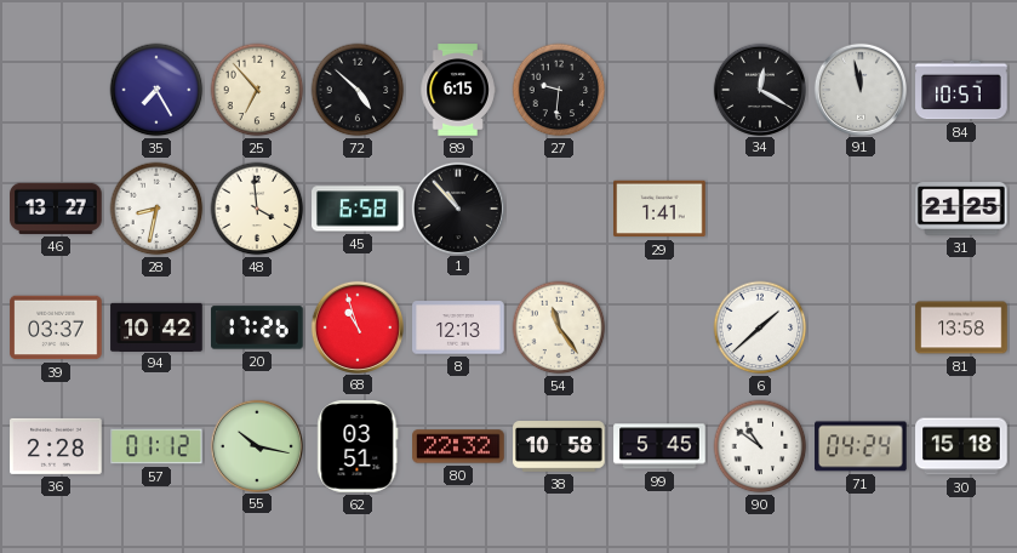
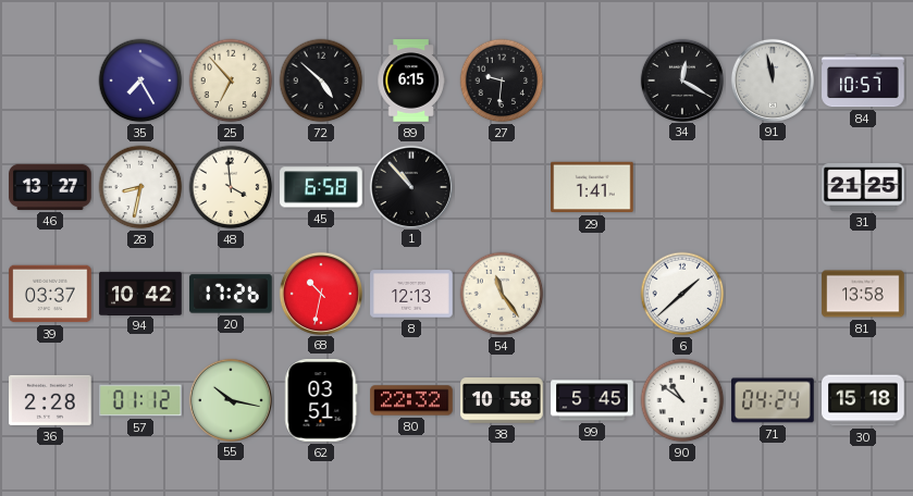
68: 10:57 -> 10:32 (320, 293)
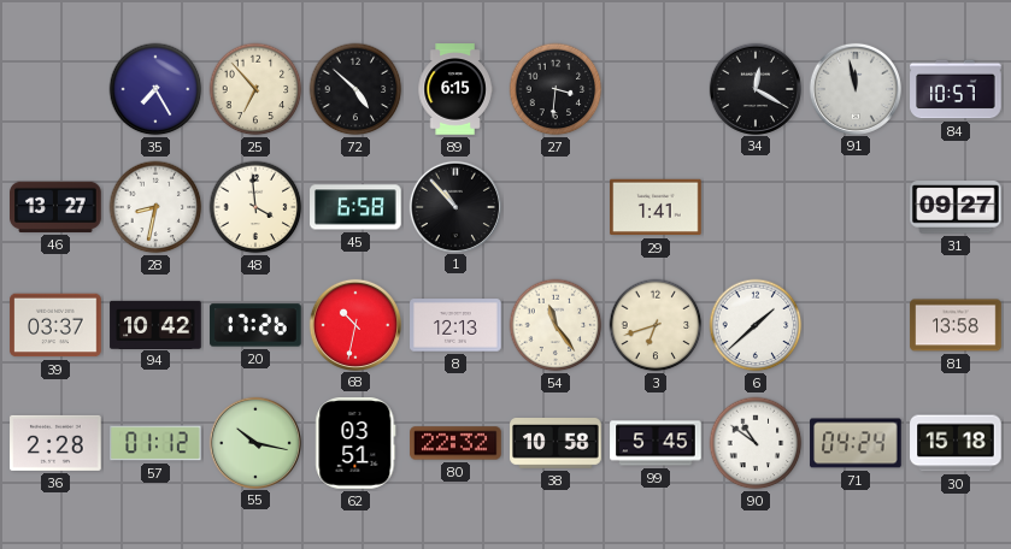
27: 9:31 -> 3:31 (556, 89)
31: 21:25 -> 09:27 (956, 207)
3: none -> 6:42 (656, 325)
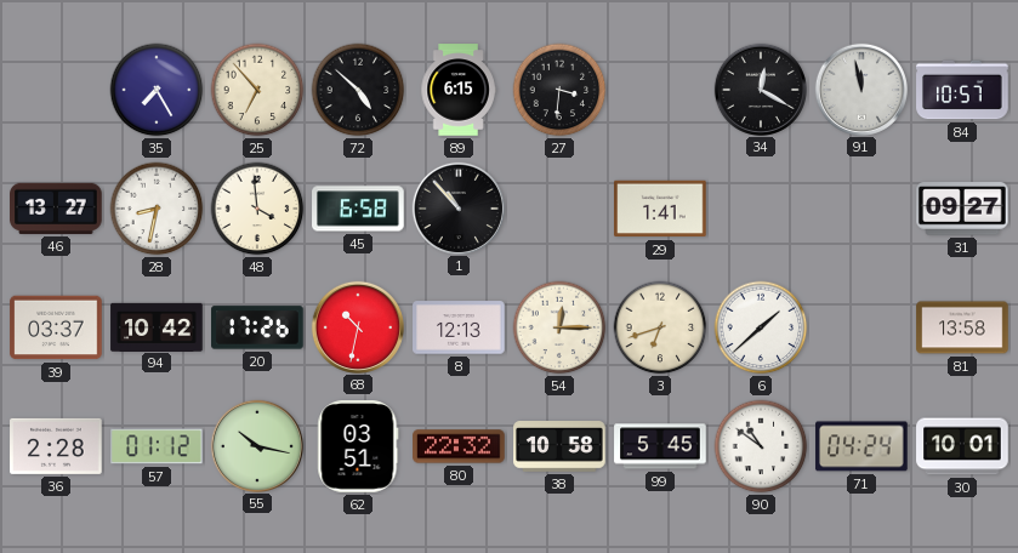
54: 11:24 -> 12:15 (559, 327)
30: 15:18 -> 10:01 (962, 446)
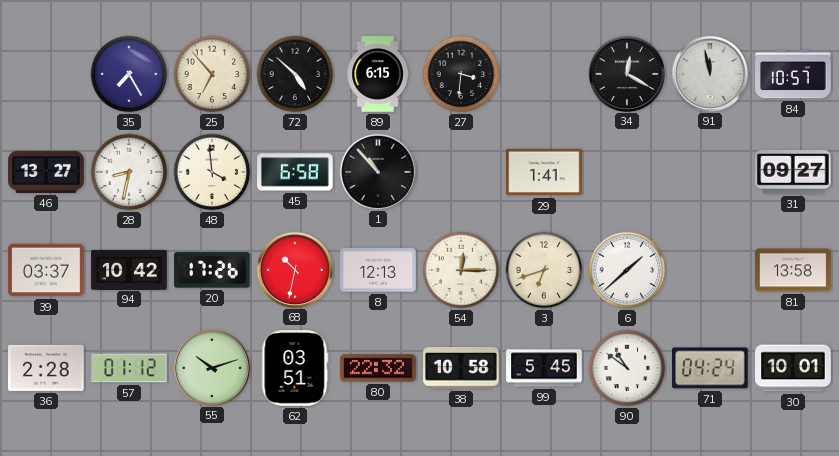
55: 10:17 -> 10:12 (211, 367)
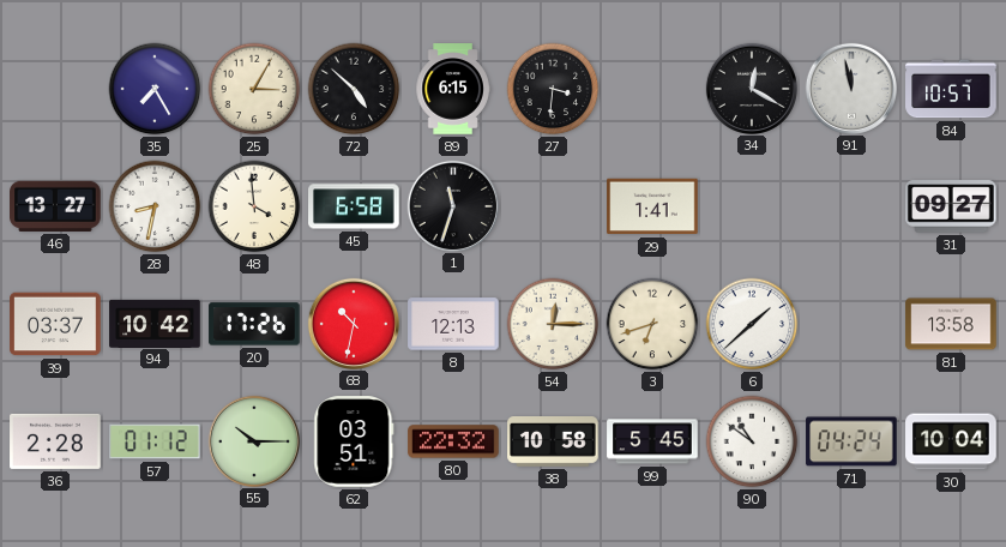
25: 6:53 -> 3:05 (254, 89)
1: 10:53 -> 11:33 (452, 205)
55: 10:12 -> 10:15 (253, 440)
30: 10:01 -> 10:04 (951, 441)
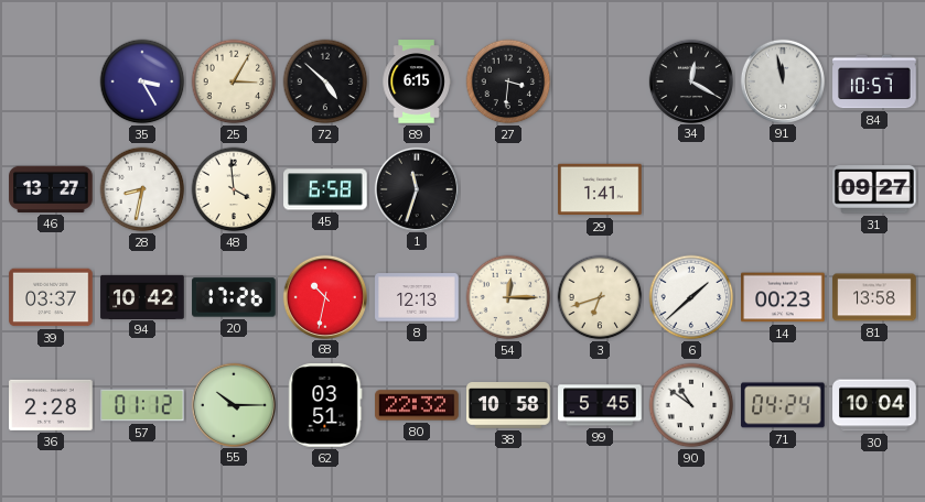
35: 7:25 -> 3:25 (142, 81)
14: none -> 00:23 (783, 297)
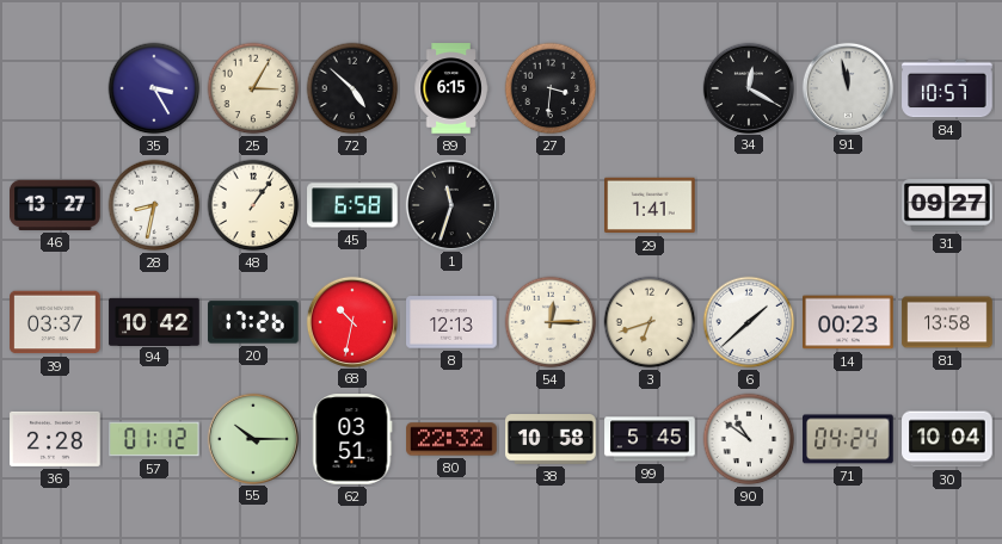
48: 3:59 -> 1:06 (253, 205)
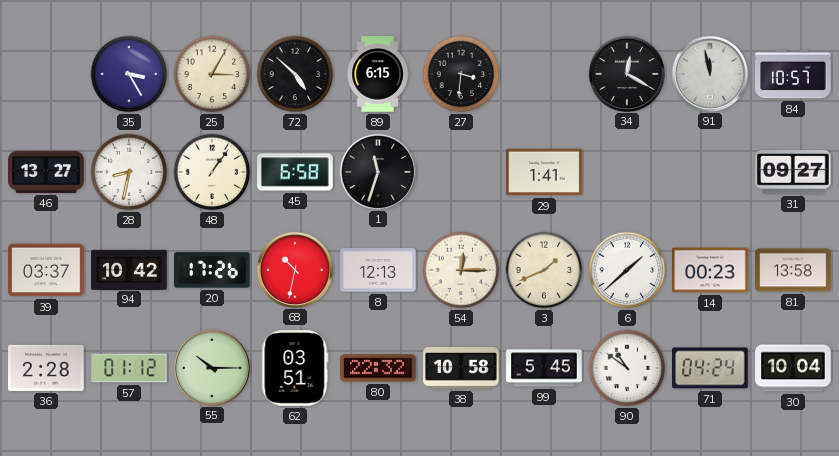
3: 6:42 -> 1:41 (544, 270)
